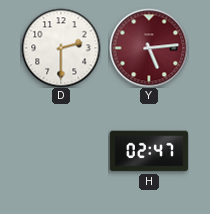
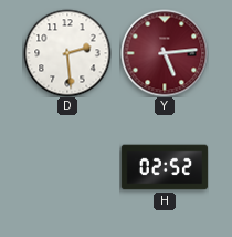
D: 2:30 -> 2:29 (67, 53)
H: 02:47 -> 02:52 (165, 167)
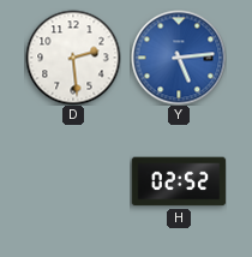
Y dial: burgundy -> blue (179, 58)
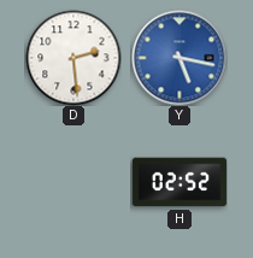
Y: 5:14 -> 5:17 (180, 58)
